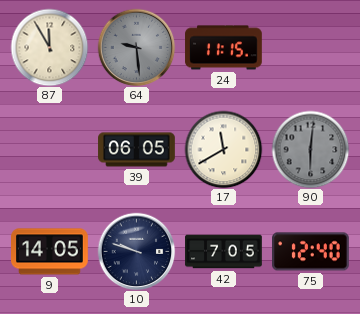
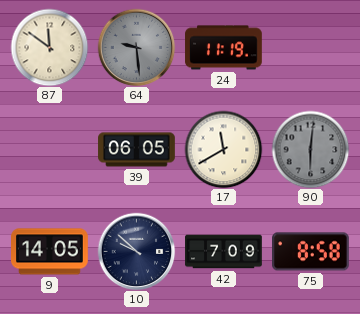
87: 11:55 -> 11:51 (49, 47)
24: 11:15 -> 11:19 (224, 48)
10: 9:48 -> 9:52 (136, 251)
42: 7:05 -> 7:09 (224, 252)
75: 12:40 -> 8:58 (311, 252)
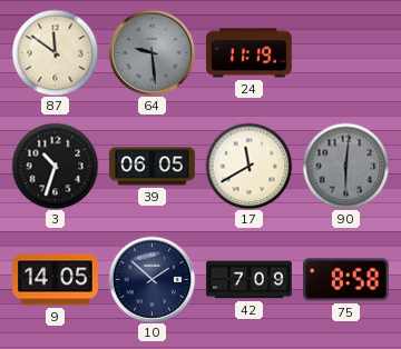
3: none -> 10:33 (55, 166)
10: 9:52 -> 1:52 (151, 279)
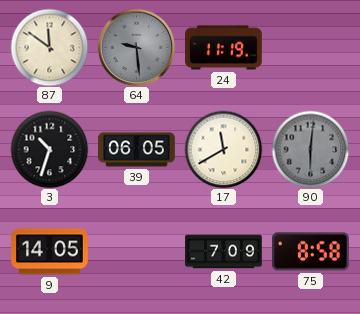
10: 1:52 -> none (151, 279)
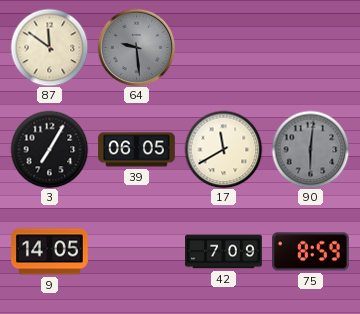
24: 11:19 -> none (224, 48)
3: 10:33 -> 7:05 (49, 149)
75: 8:58 -> 8:59 (311, 252)
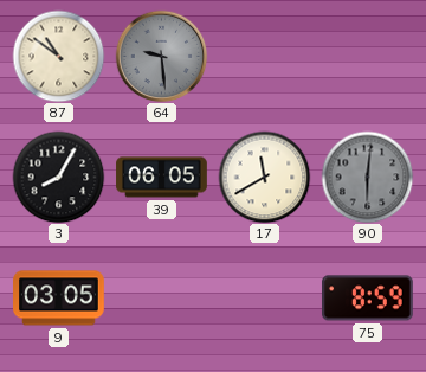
87: 11:51 -> 10:51 (58, 56)
3: 7:05 -> 8:05 (58, 177)
9: 14:05 -> 03:05 (59, 299)
42: 7:09 -> none (224, 252)
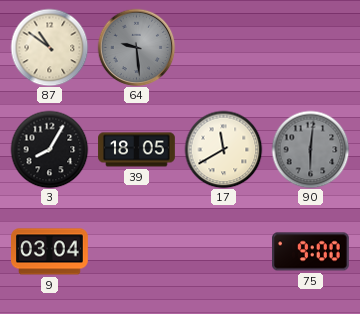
39: 06:05 -> 18:05 (137, 150)
9: 03:05 -> 03:04 (50, 252)
75: 8:59 -> 9:00 (311, 252)
